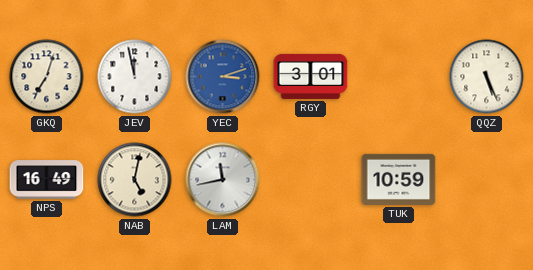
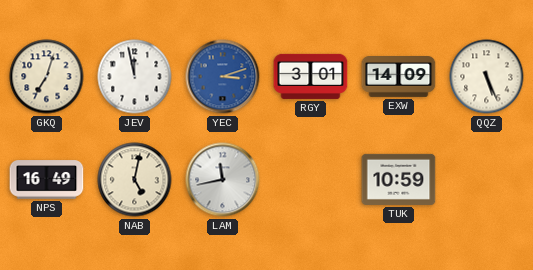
EXW: none -> 14:09 (399, 77)
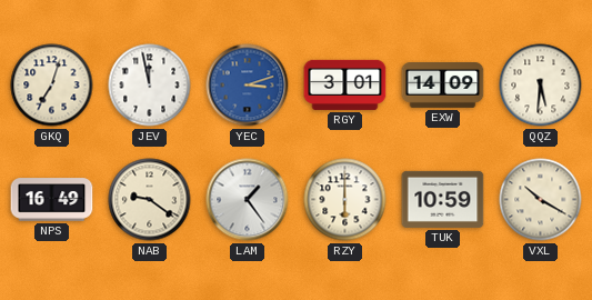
QQZ: 5:26 -> 5:31 (541, 86)
NAB: 5:02 -> 9:21 (150, 200)
LAM: 11:43 -> 1:24 (248, 200)
RZY: none -> 6:00 (345, 200)
VXL: none -> 10:20 (541, 200)
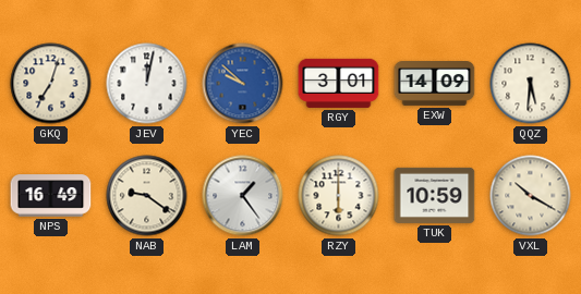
JEV: 11:58 -> 12:02 (147, 84)
YEC: 3:12 -> 9:52 (243, 84)
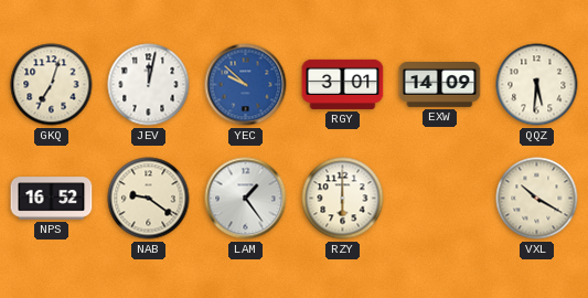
NPS: 16:49 -> 16:52 (52, 199)
TUK: 10:59 -> none (435, 195)
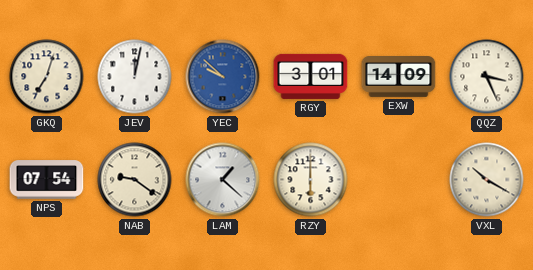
QQZ: 5:31 -> 3:26 (487, 77)
NPS: 16:52 -> 07:54 (47, 180)
LAM: 1:24 -> 1:22 (223, 180)
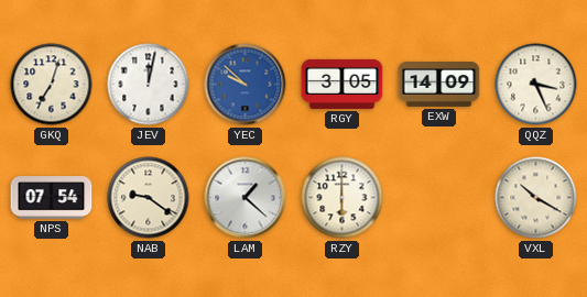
RGY: 3:01 -> 3:05 (343, 84)
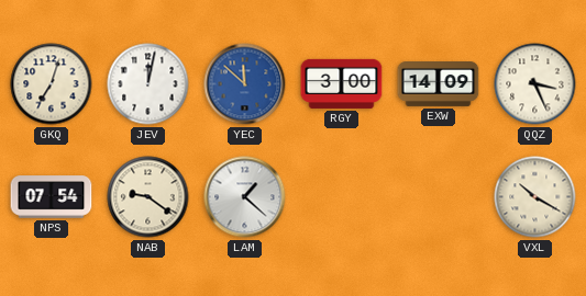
YEC: 9:52 -> 11:52 (245, 84)
RGY: 3:05 -> 3:00 (342, 83)
RZY: 6:00 -> none (343, 198)
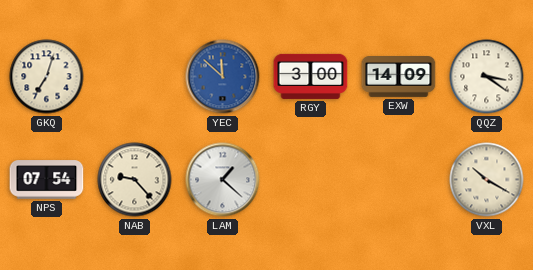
JEV: 12:02 -> none (148, 84)
QQZ: 3:26 -> 3:21 (487, 77)
NAB: 9:21 -> 9:23 (135, 180)
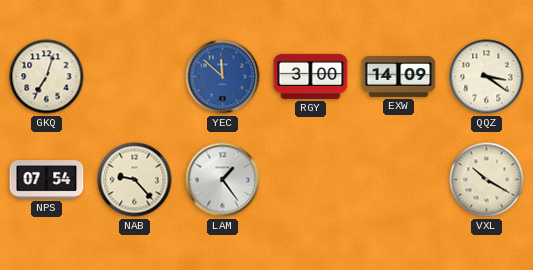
LAM: 1:22 -> 1:24 (223, 180)
